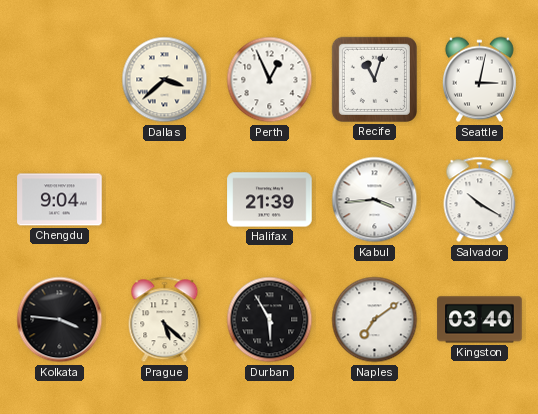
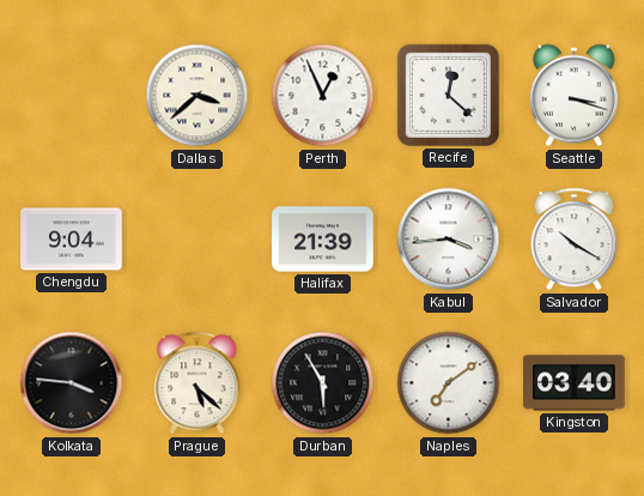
Recife: 11:03 -> 12:22 (448, 95)
Seattle: 3:02 -> 3:18 (573, 96)
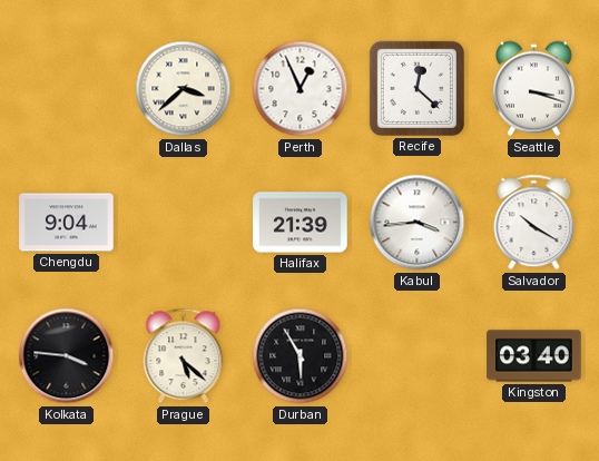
Naples: 7:09 -> none (449, 383)
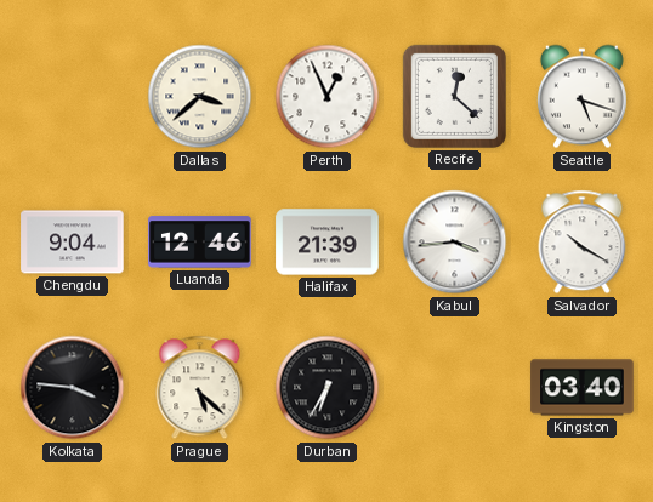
Seattle: 3:18 -> 5:18 (581, 97)
Luanda: none -> 12:46 (200, 243)
Durban: 5:55 -> 6:35 (328, 388)
